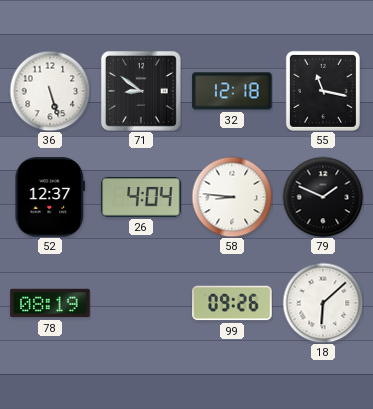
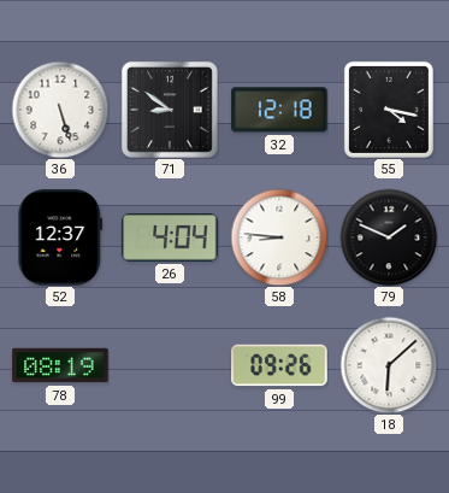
55: 11:17 -> 4:17 (389, 110)
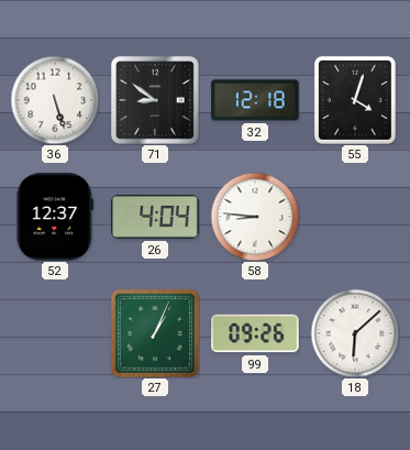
55: 4:17 -> 4:03 (355, 100)
79: 1:49 -> none (389, 237)
78: 08:19 -> none (60, 365)
27: none -> 1:04 (155, 333)
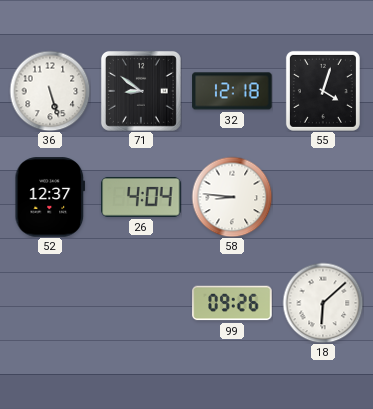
27: 1:04 -> none (155, 333)
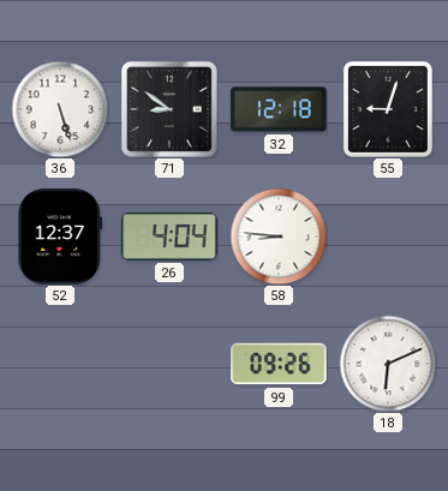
55: 4:03 -> 9:03 (388, 109)
18: 6:08 -> 6:11 (388, 364)
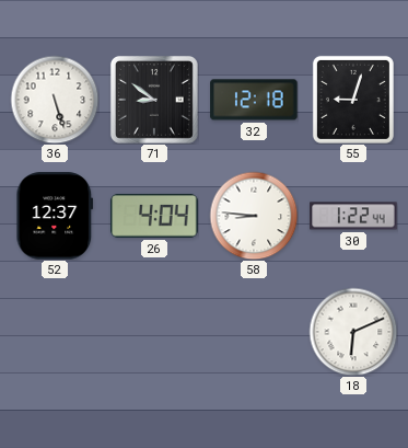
30: none -> 1:22 (353, 216)
99: 09:26 -> none (279, 364)
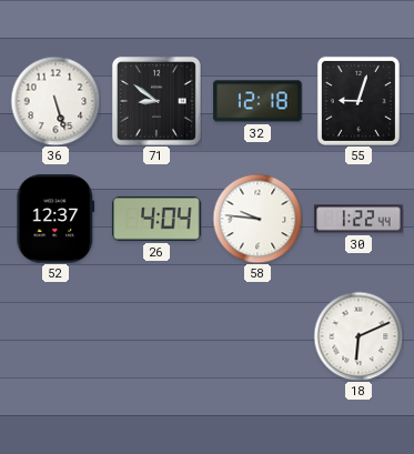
58: 8:46 -> 9:46 (258, 219)
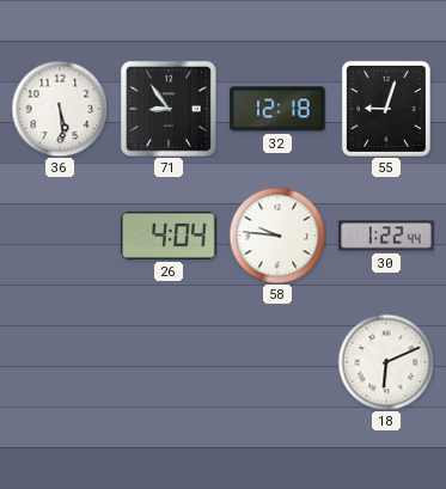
36: 5:27 -> 5:29 (60, 109)
71: 8:51 -> 8:54 (169, 109)
52: 12:37 -> none (55, 219)
